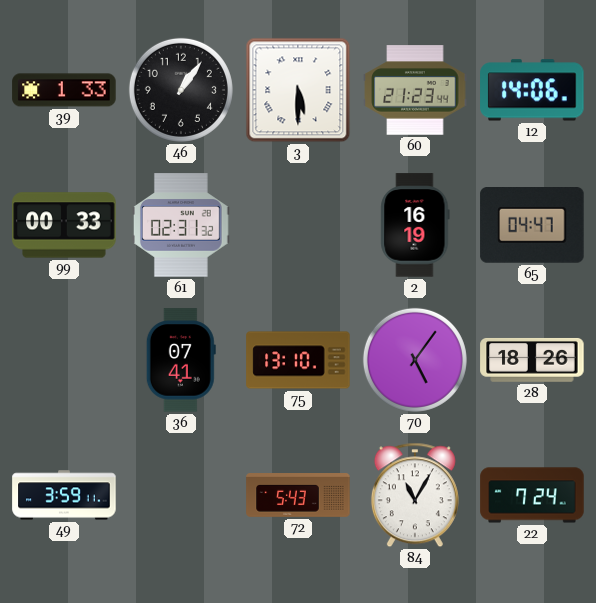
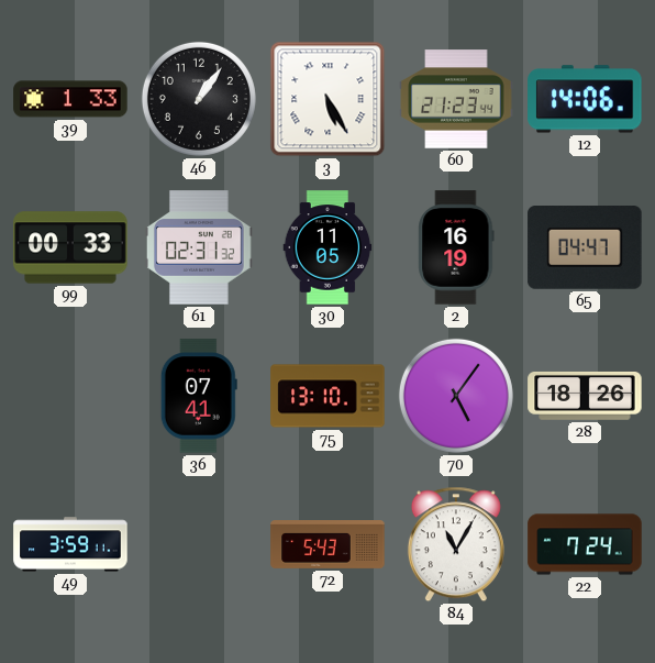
3: 5:30 -> 5:25 (327, 99)
30: none -> 11:05 (327, 247)
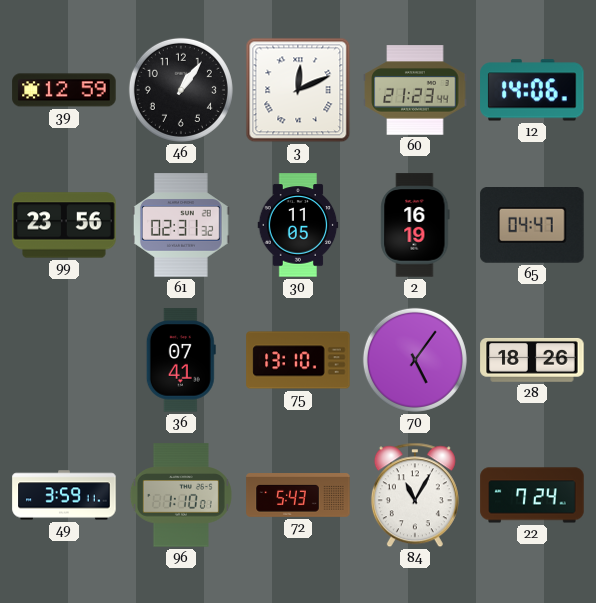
39: 1:33 -> 12:59 (64, 90)
3: 5:25 -> 12:11 (298, 90)
99: 00:33 -> 23:56 (64, 225)
96: none -> 1:10 (181, 495)
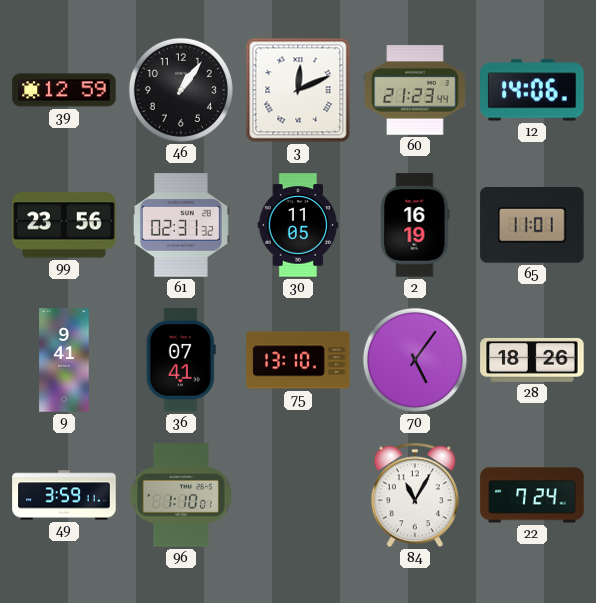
65: 04:47 -> 11:01 (532, 226)
9: none -> 9:41 (64, 360)
72: 5:43 -> none (298, 496)
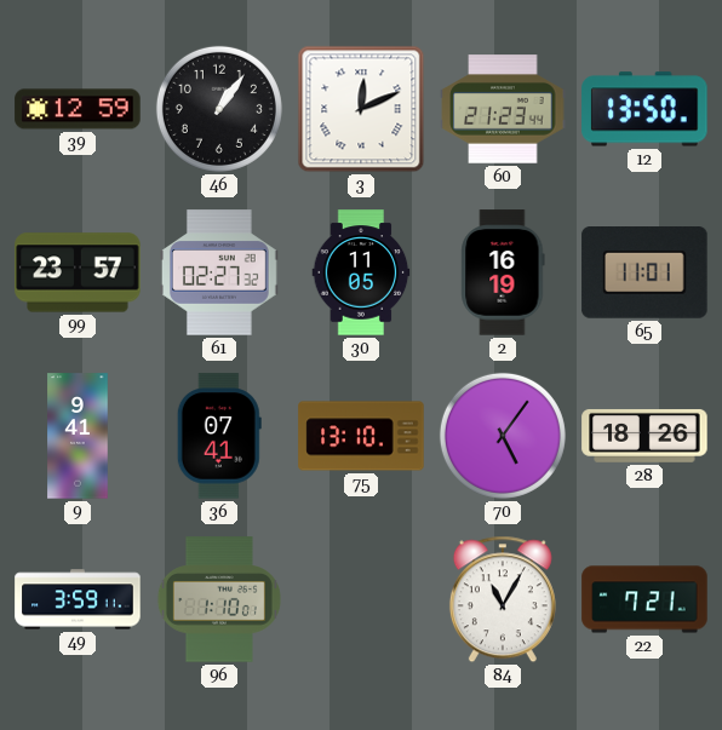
12: 14:06 -> 13:50 (644, 109)
99: 23:56 -> 23:57 (78, 272)
61: 02:31 -> 02:27 (219, 272)
22: 7:24 -> 7:21 (644, 599)
